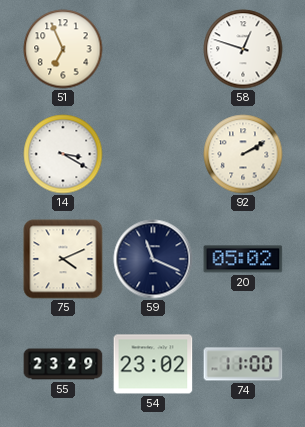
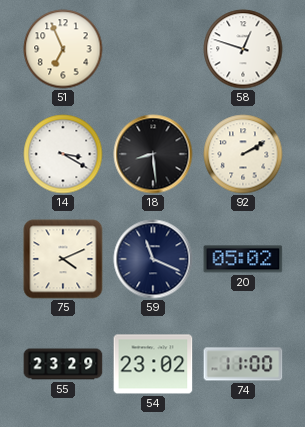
18: none -> 8:29 (153, 154)
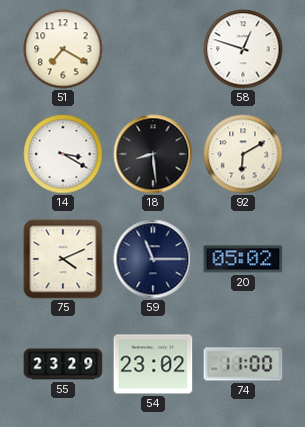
51: 6:56 -> 7:20 (63, 49)
92: 2:10 -> 6:10 (243, 154)
59: 11:19 -> 11:15 (153, 259)
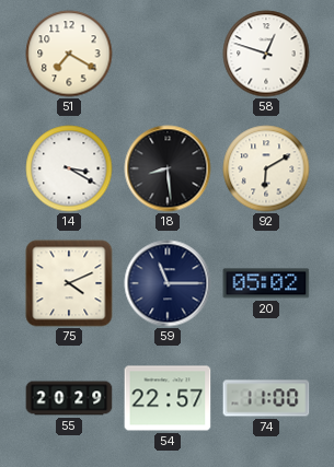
55: 23:29 -> 20:29 (69, 398)
54: 23:02 -> 22:57 (168, 398)
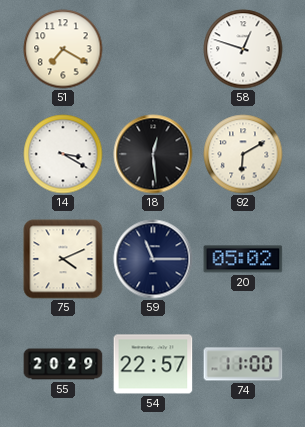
18: 8:29 -> 12:29 (153, 154)
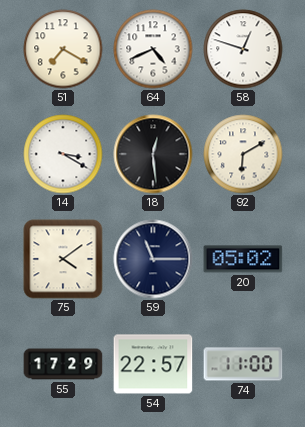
64: none -> 4:41 (153, 49)
75: 4:11 -> 4:09 (63, 259)
55: 20:29 -> 17:29 (63, 364)
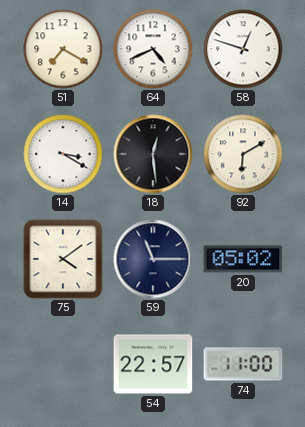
55: 17:29 -> none (63, 364)
